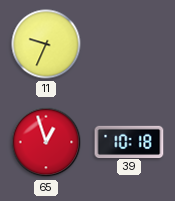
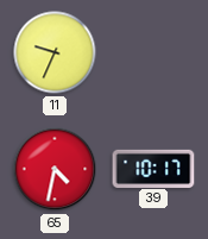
65: 12:57 -> 4:32 (55, 169)
39: 10:18 -> 10:17 (153, 168)
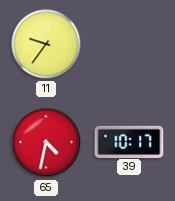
11: 9:34 -> 9:36 (46, 44)
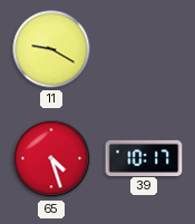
11: 9:36 -> 9:20 (51, 49)
65: 4:32 -> 4:27 (51, 158)
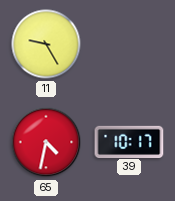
11: 9:20 -> 9:25 (46, 44)
65: 4:27 -> 4:32 (46, 142)
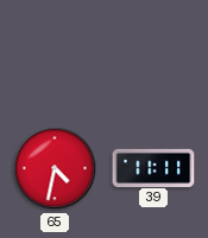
11: 9:25 -> none (46, 44)
39: 10:17 -> 11:11 (153, 167)
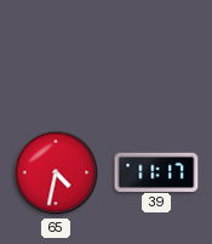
39: 11:11 -> 11:17 (156, 171)
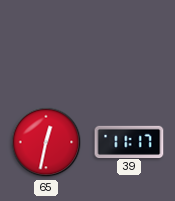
65: 4:32 -> 12:32 (46, 142)
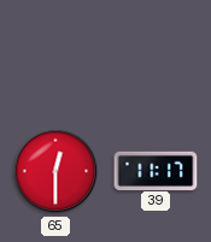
65: 12:32 -> 12:30 (55, 171)
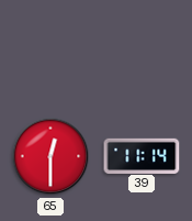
39: 11:17 -> 11:14 (142, 155)
